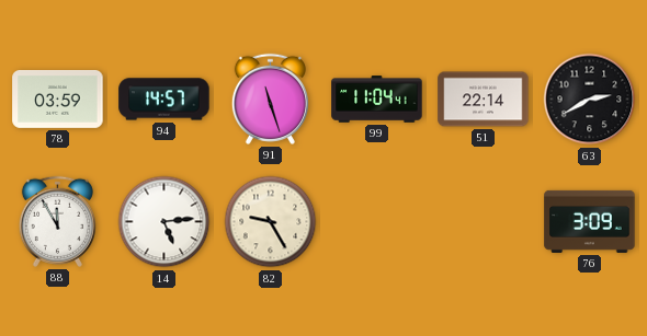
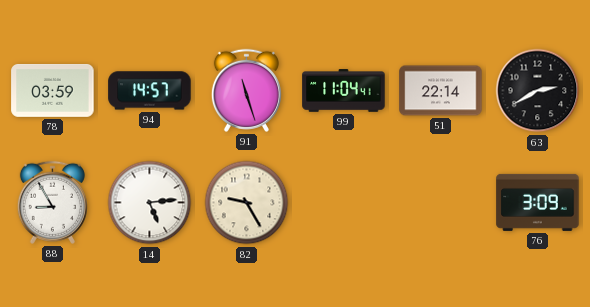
88: 11:55 -> 8:55 (52, 202)
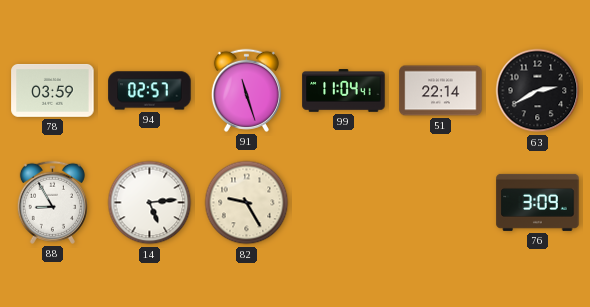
94: 14:57 -> 02:57 (150, 91)
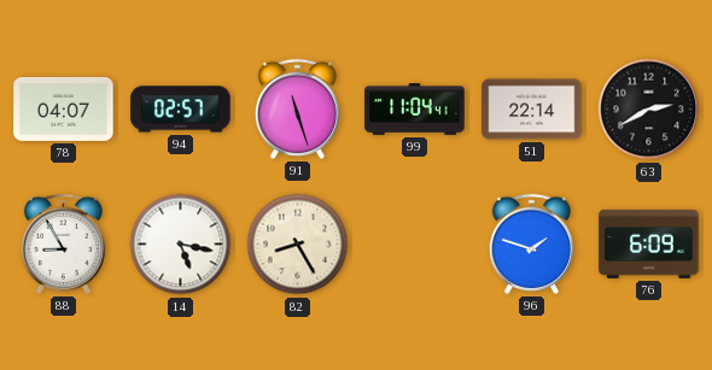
78: 03:59 -> 04:07 (64, 108)
14: 5:14 -> 5:17 (181, 245)
82: 9:25 -> 8:25 (298, 245)
96: none -> 1:48 (531, 243)
76: 3:09 -> 6:09 (649, 243)
